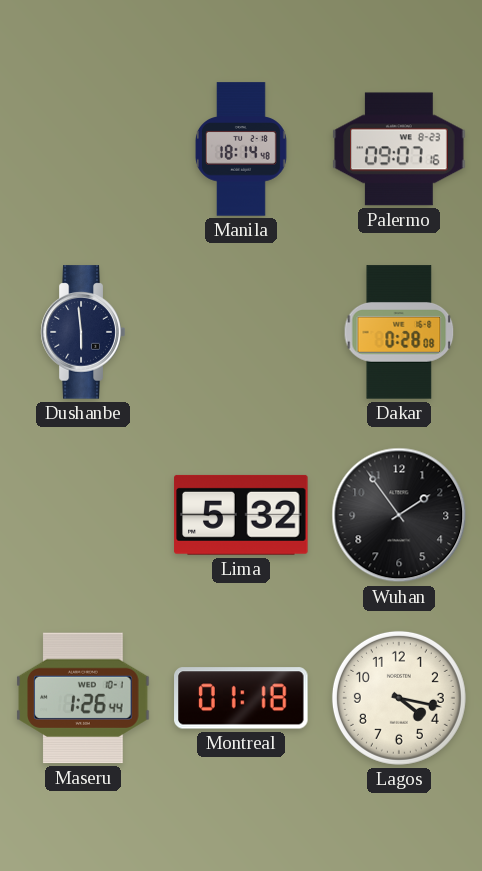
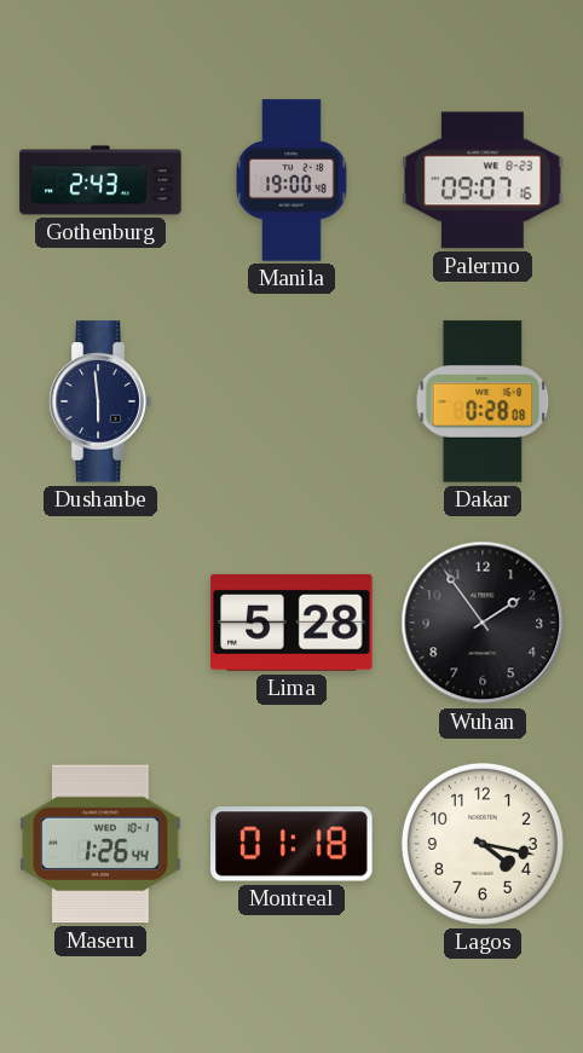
Gothenburg: none -> 2:43 (100, 180)
Manila: 18:14 -> 19:00 (291, 180)
Lima: 5:32 -> 5:28 (291, 623)
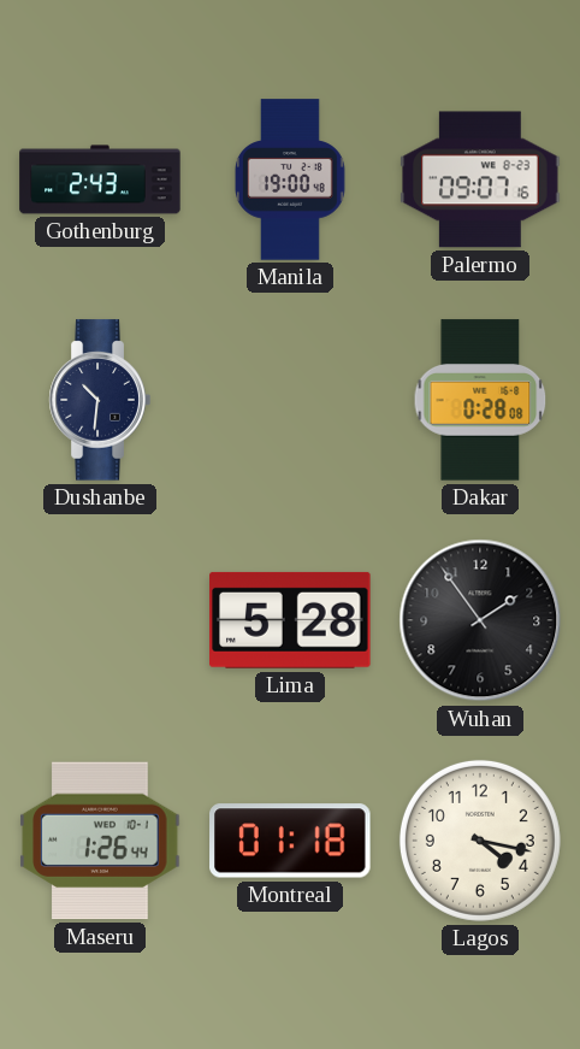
Dushanbe: 5:59 -> 10:31 (100, 400)
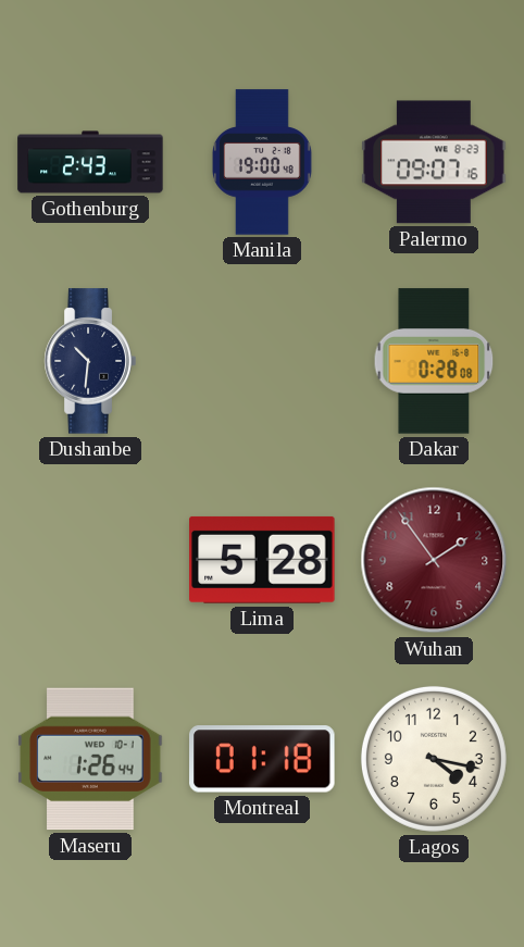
Wuhan dial: black -> burgundy (434, 560)
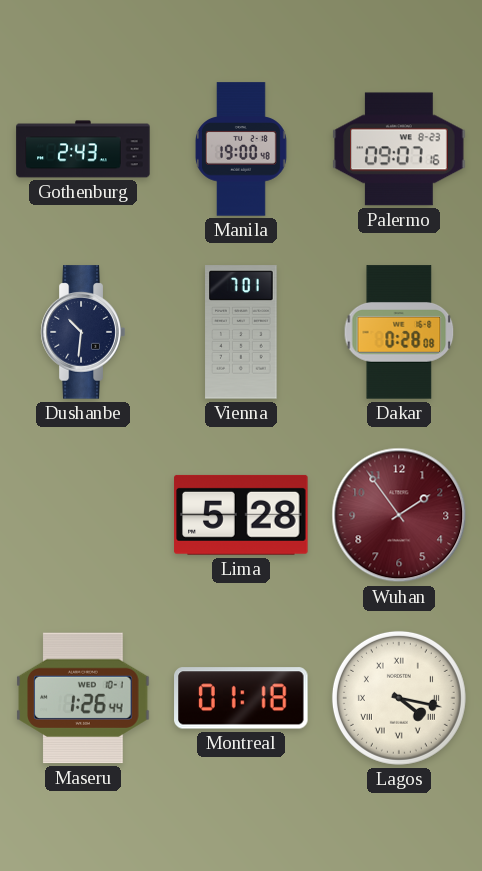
Vienna: none -> 7:01 (241, 332)
Lagos numerals: Arabic -> Roman (399, 698)
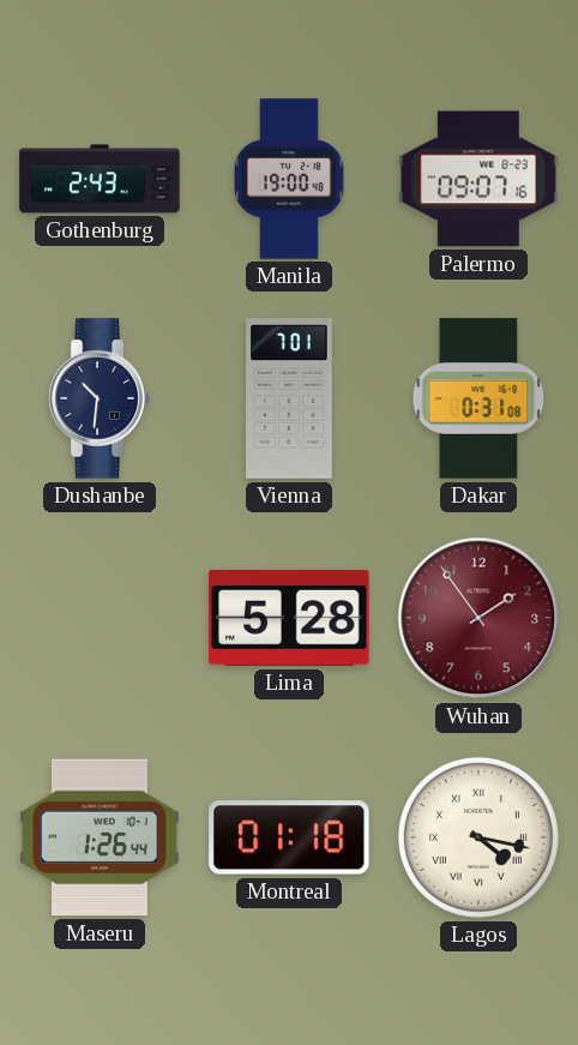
Dakar: 0:28 -> 0:31 (478, 398)
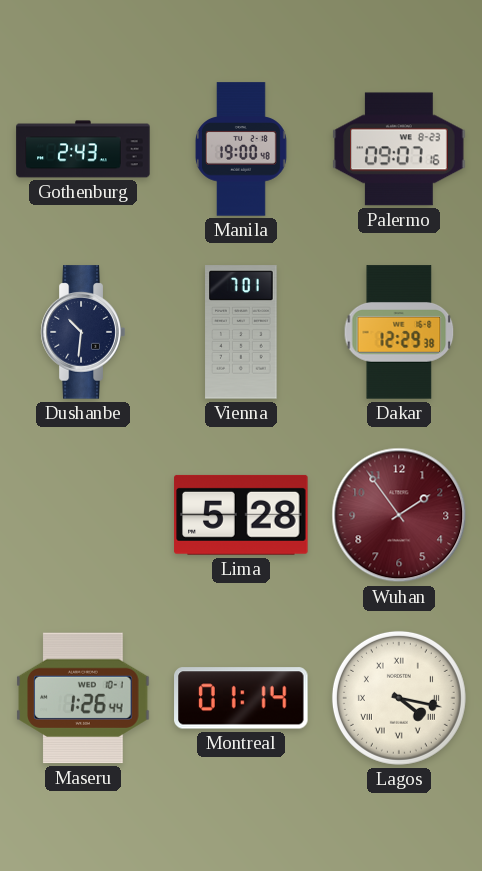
Dakar: 0:31 -> 12:29 (399, 332)
Montreal: 01:18 -> 01:14 (241, 698)
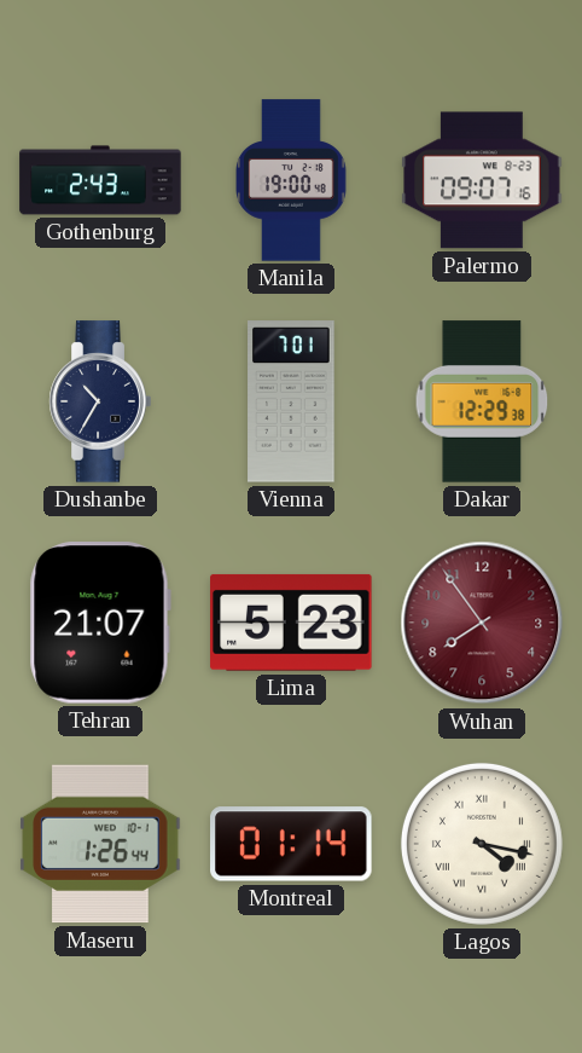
Dushanbe: 10:31 -> 10:35 (100, 401)
Tehran: none -> 21:07 (100, 623)
Lima: 5:28 -> 5:23 (291, 623)
Wuhan: 1:54 -> 7:54 (482, 623)
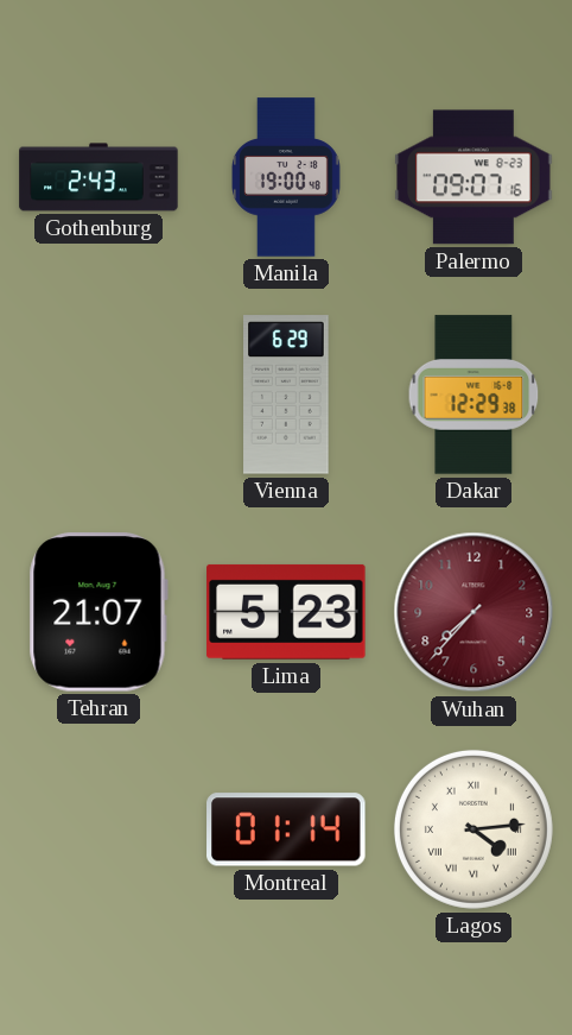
Dushanbe: 10:35 -> none (100, 401)
Vienna: 7:01 -> 6:29 (286, 395)
Wuhan: 7:54 -> 7:37 (474, 612)
Maseru: 1:26 -> none (100, 844)
Lagos: 4:17 -> 4:14 (474, 829)
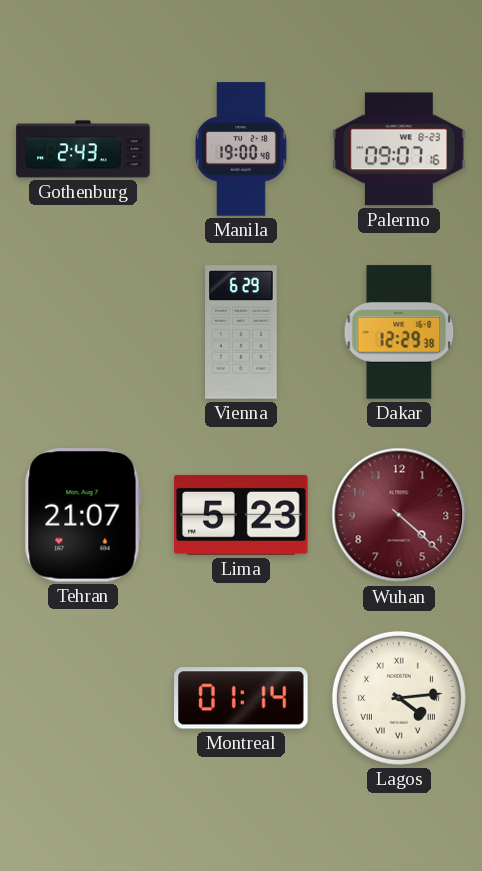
Wuhan: 7:37 -> 4:22 (399, 515)
